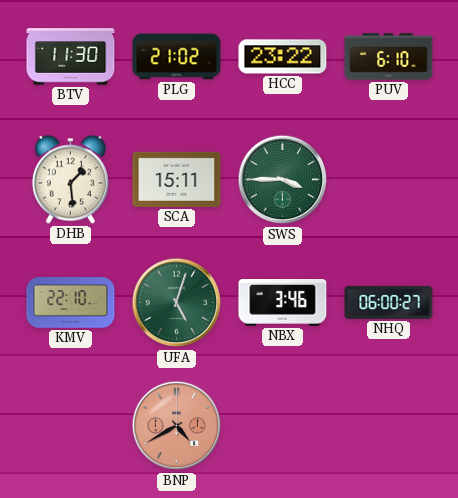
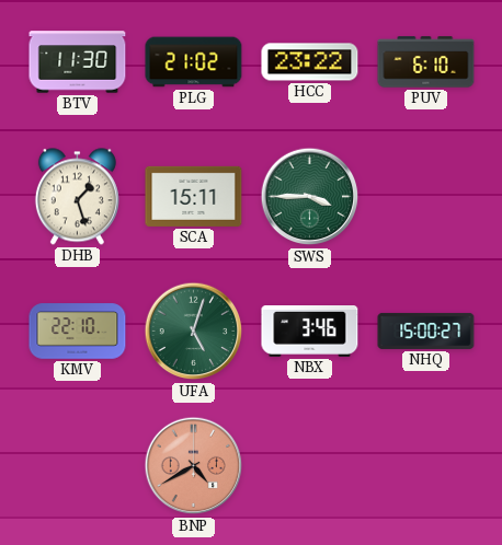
DHB: 1:29 -> 1:27 (77, 197)
NHQ: 06:00 -> 15:00 (426, 331)
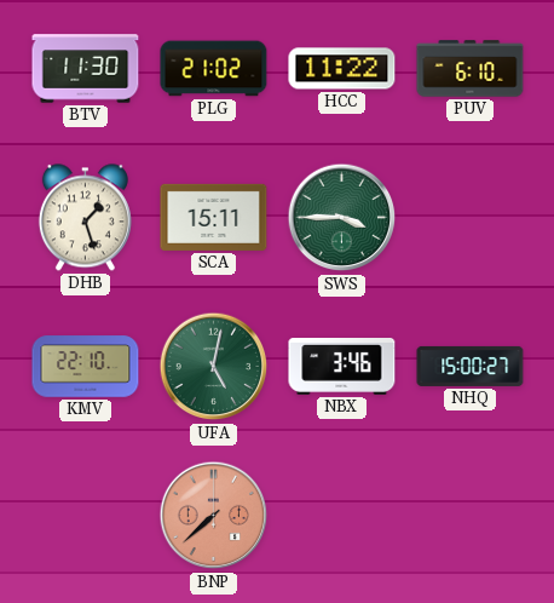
HCC: 23:22 -> 11:22 (342, 69)
UFA: 5:03 -> 5:02 (214, 367)
BNP: 4:40 -> 7:38 (214, 516)
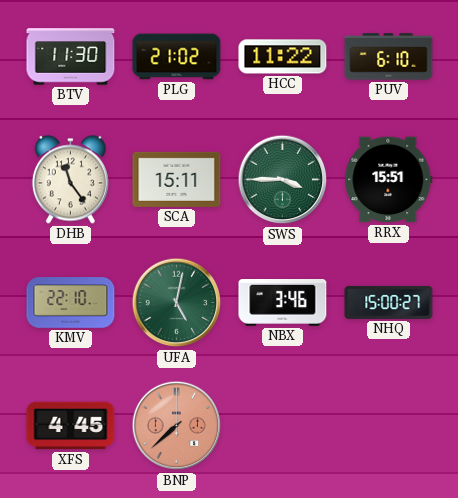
DHB: 1:27 -> 11:24 (70, 180)
RRX: none -> 15:51 (389, 180)
XFS: none -> 4:45 (71, 426)
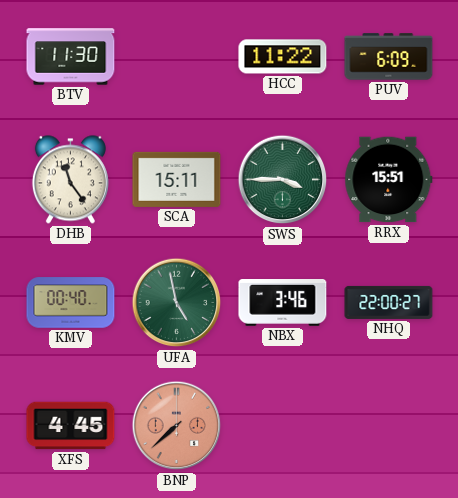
PLG: 21:02 -> none (177, 57)
PUV: 6:10 -> 6:09 (389, 57)
KMV: 22:10 -> 00:40 (71, 303)
UFA: 5:02 -> 4:58 (177, 303)
NHQ: 15:00 -> 22:00 (389, 302)
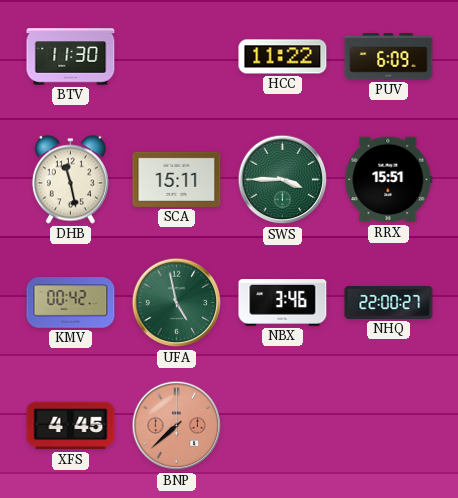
DHB: 11:24 -> 11:28 (70, 180)
KMV: 00:40 -> 00:42 (71, 303)
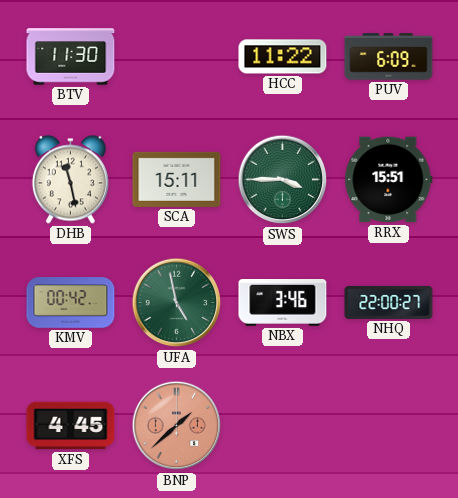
BNP: 7:38 -> 1:38 (177, 426)
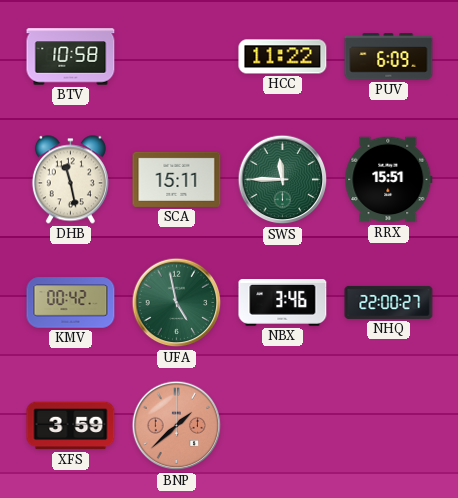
BTV: 11:30 -> 10:58 (71, 57)
SWS: 3:45 -> 11:45 (283, 180)
XFS: 4:45 -> 3:59 (71, 426)
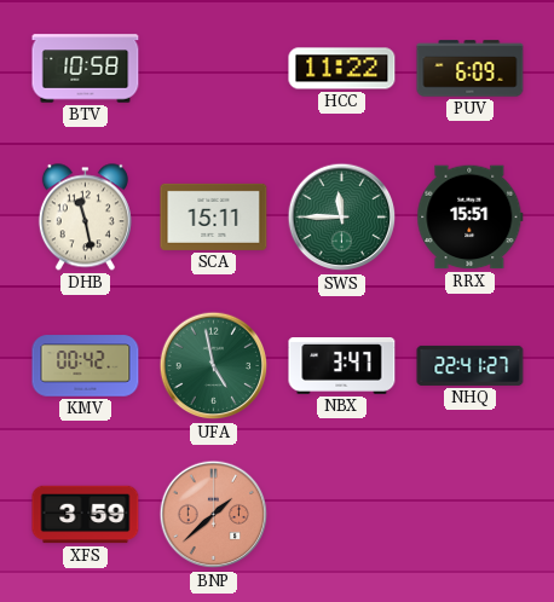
NBX: 3:46 -> 3:47 (342, 366)
NHQ: 22:00 -> 22:41 (471, 365)
